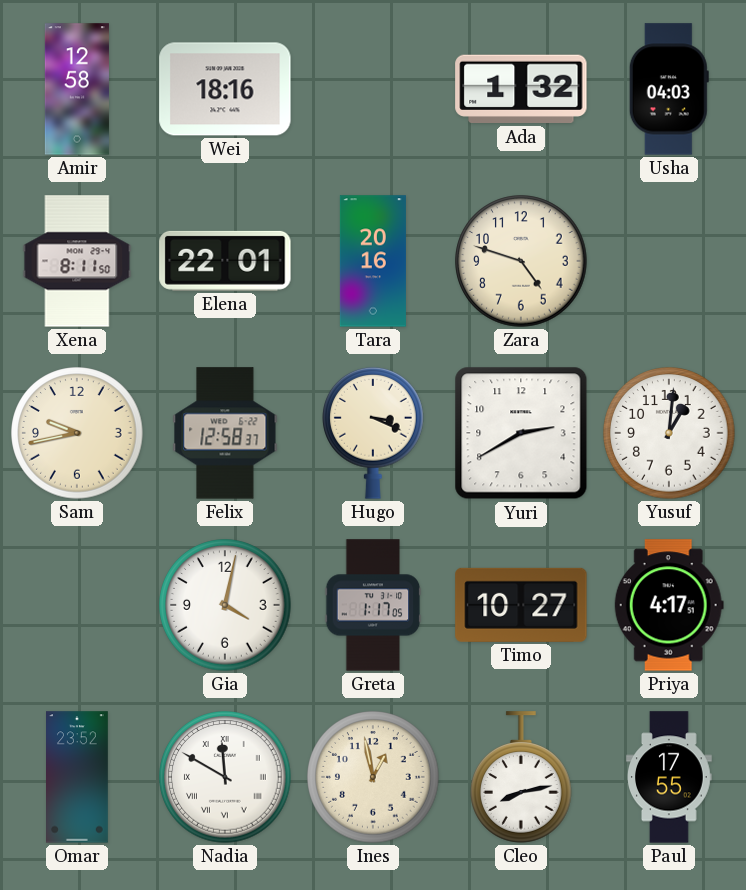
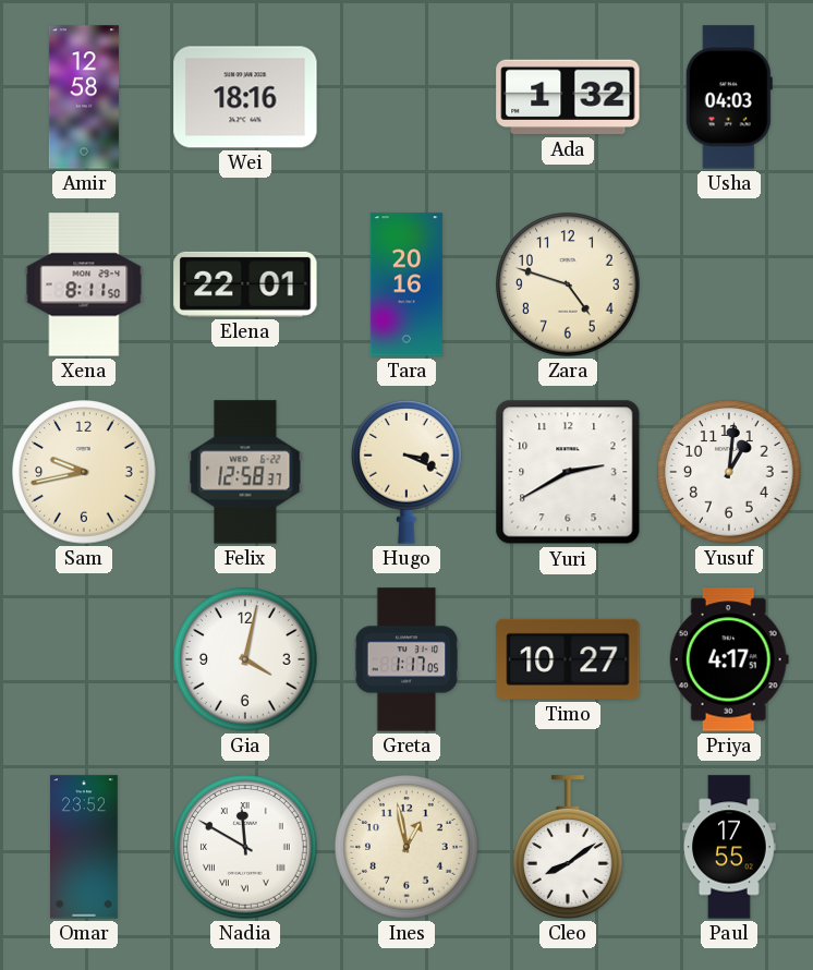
Cleo: 8:13 -> 8:09 (569, 847)
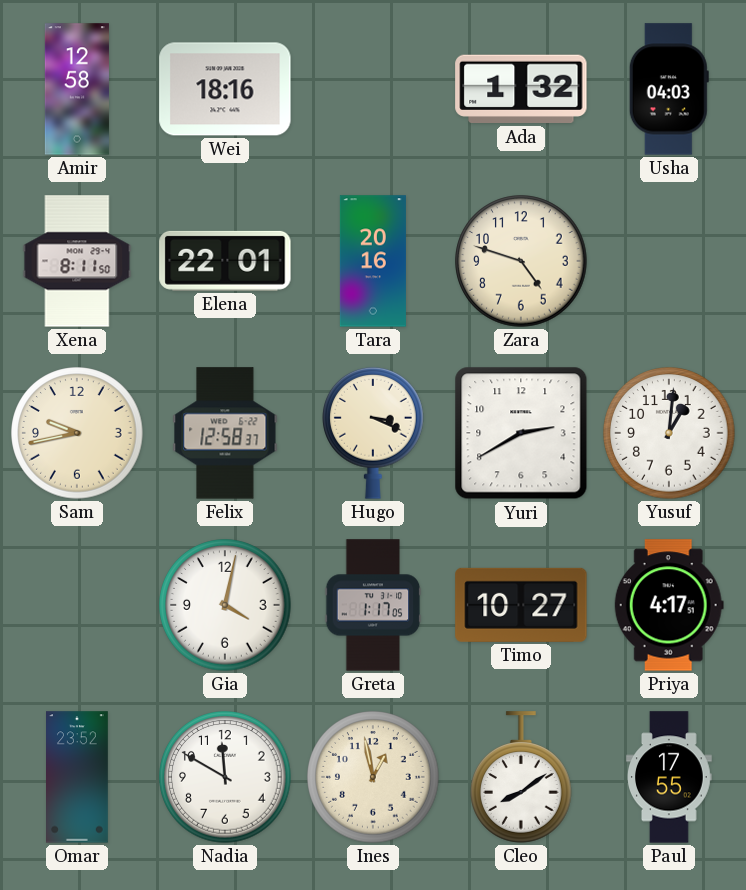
Nadia numerals: Roman -> Arabic (225, 777)
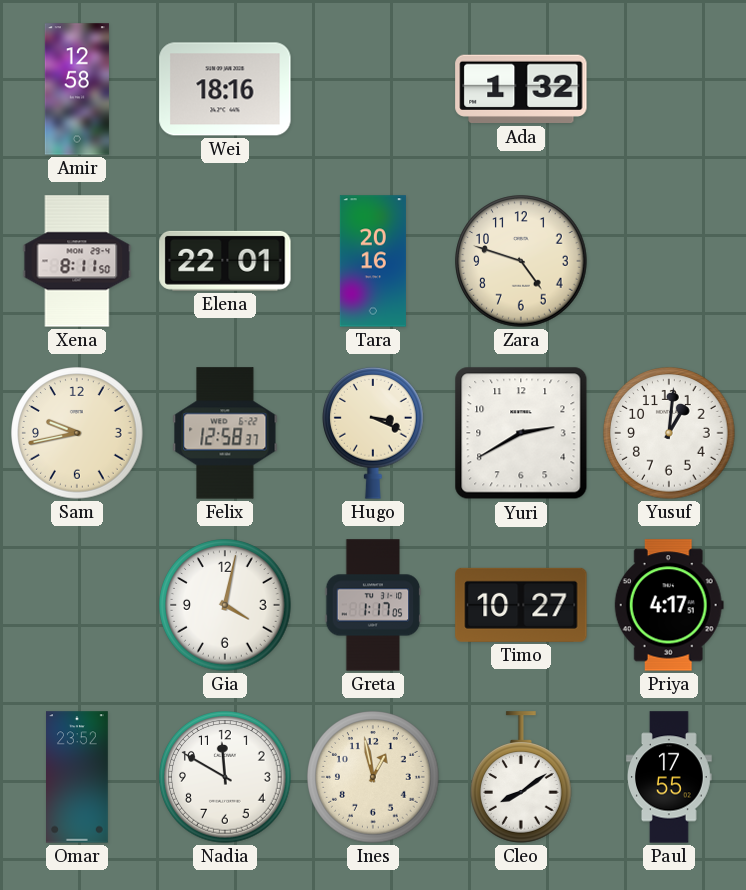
Usha: 04:03 -> none (669, 89)
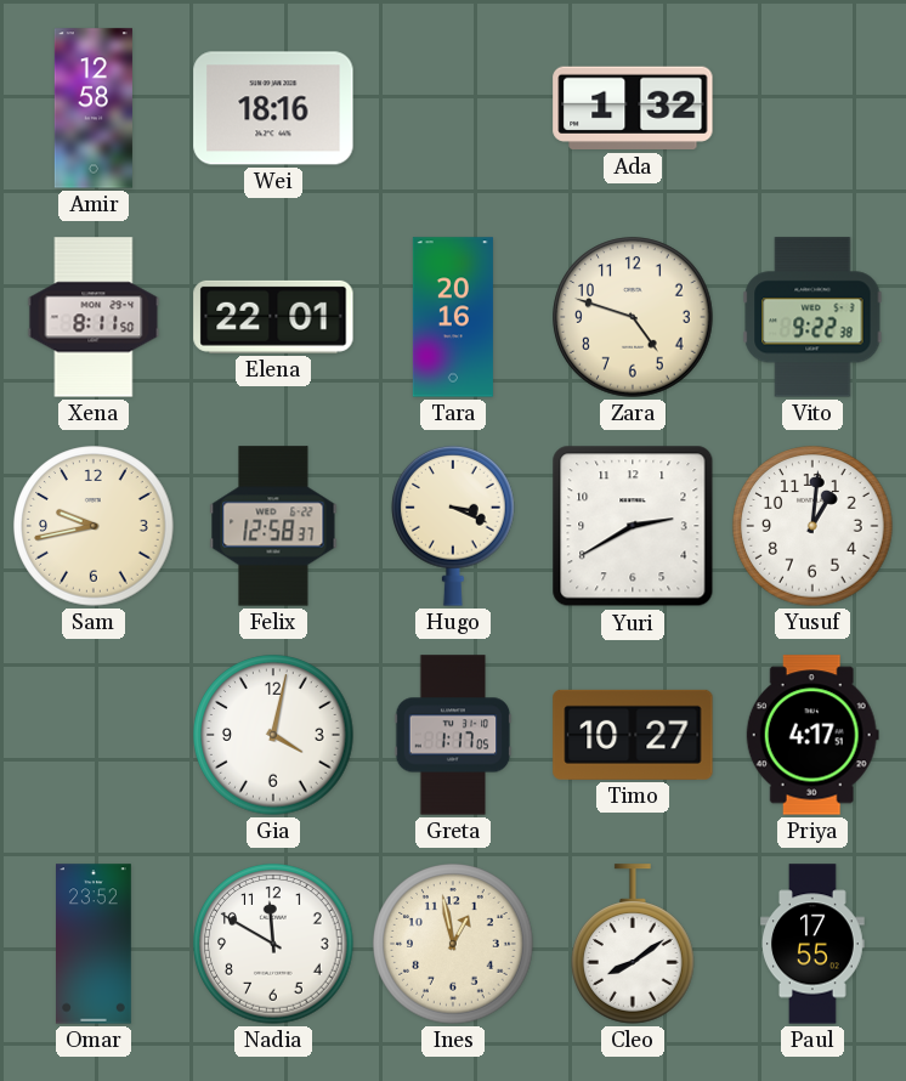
Vito: none -> 9:22 (812, 317)
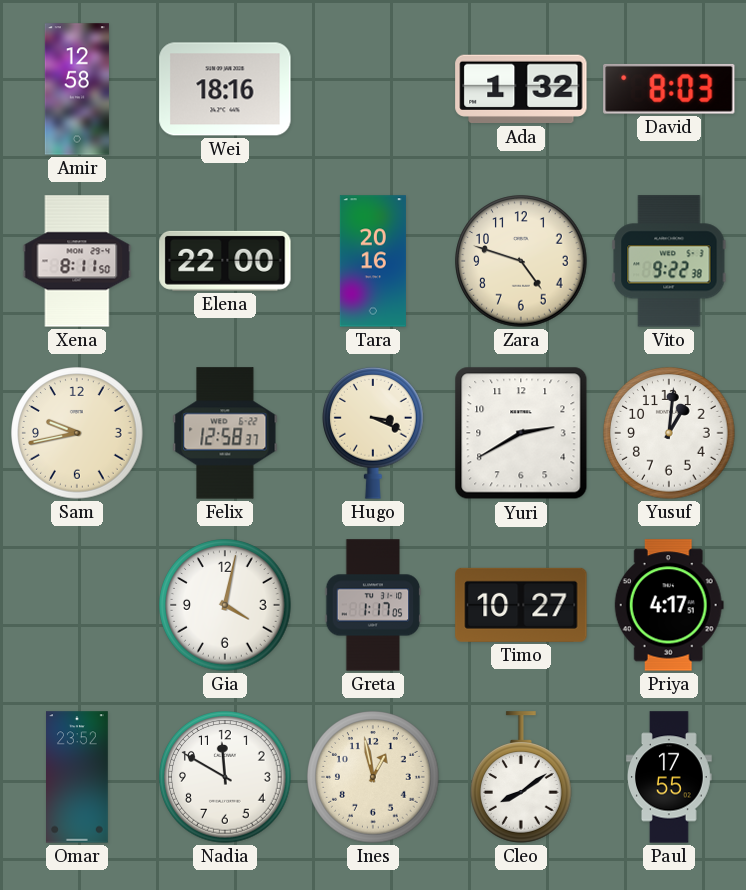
David: none -> 8:03 (669, 89)
Elena: 22:01 -> 22:00 (225, 261)
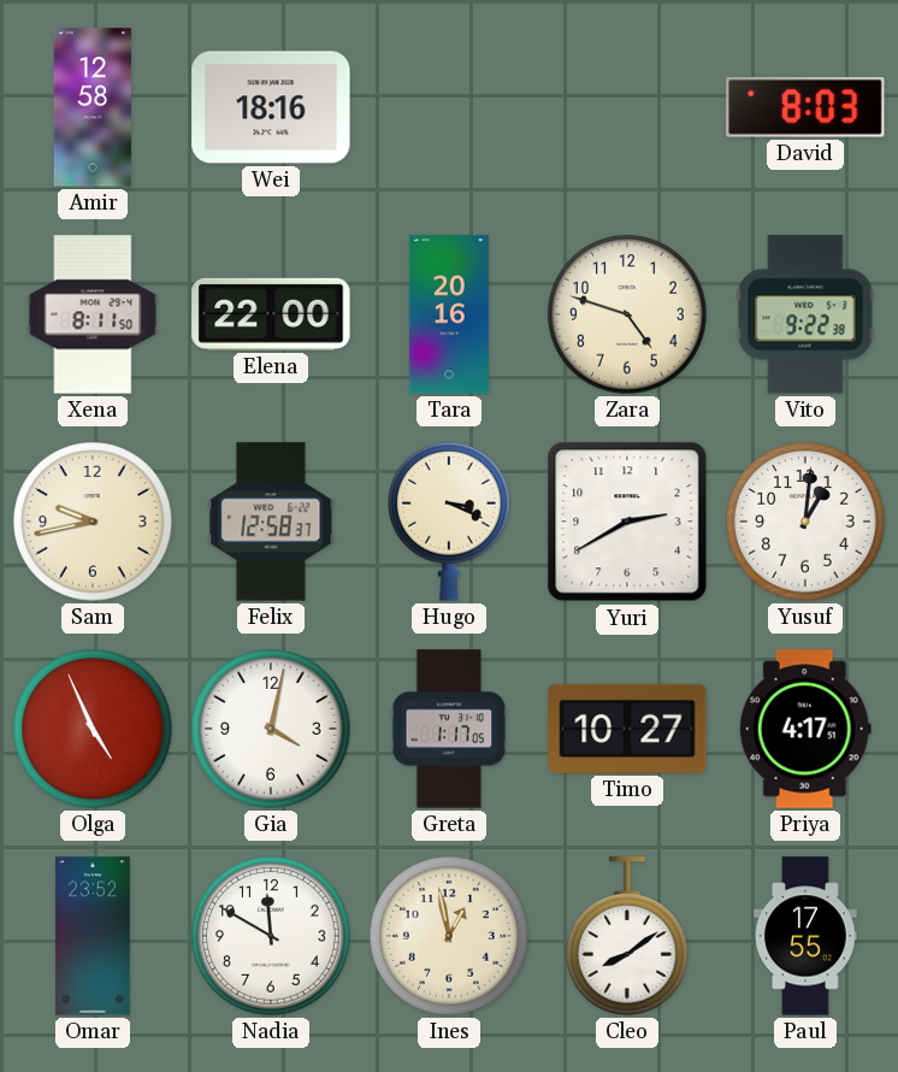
Ada: 1:32 -> none (521, 89)
Olga: none -> 4:56 (93, 729)
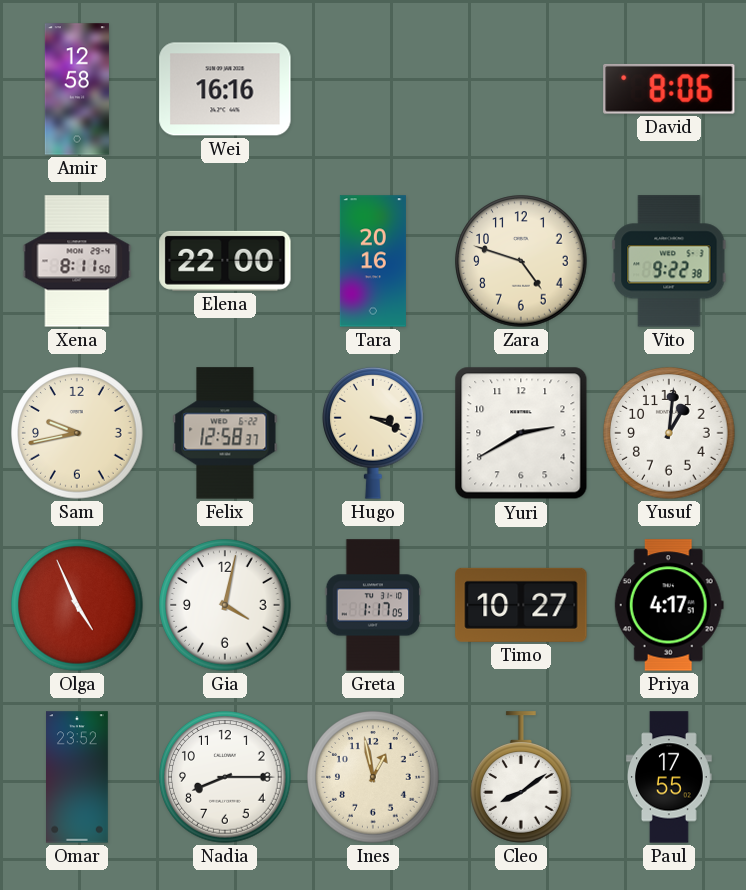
Wei: 18:16 -> 16:16 (225, 89)
David: 8:03 -> 8:06 (669, 89)
Nadia: 11:50 -> 8:15 (225, 777)
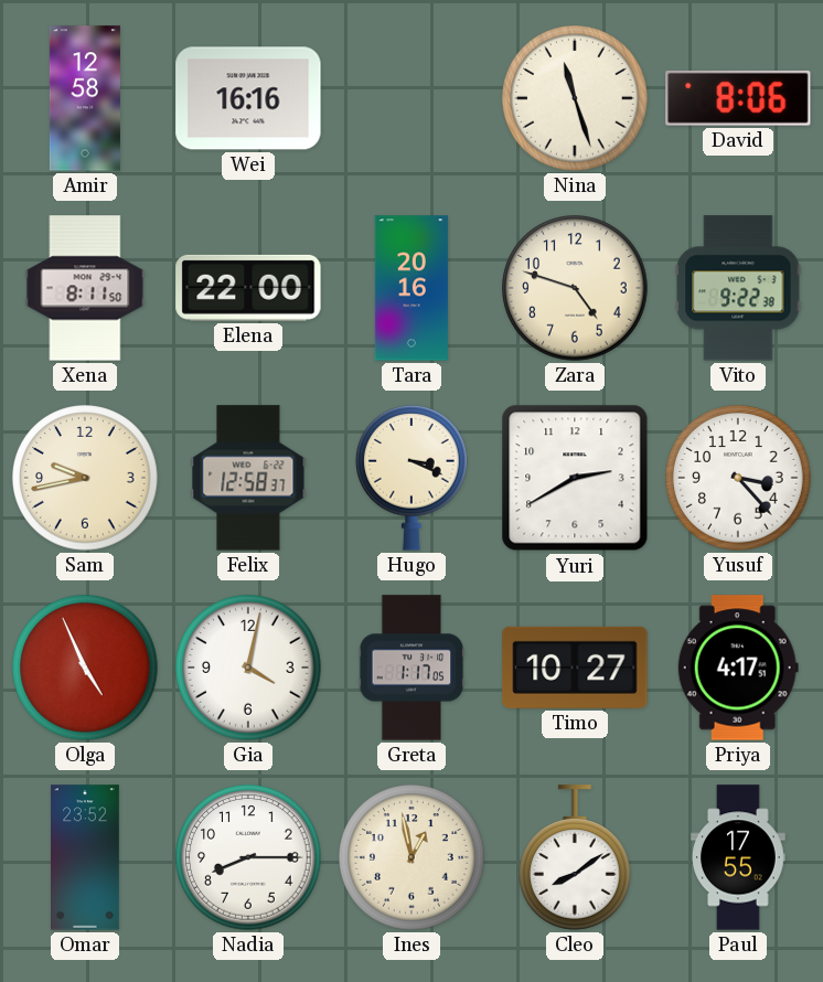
Nina: none -> 11:27 (575, 98)
Yusuf: 1:01 -> 3:23 (738, 478)
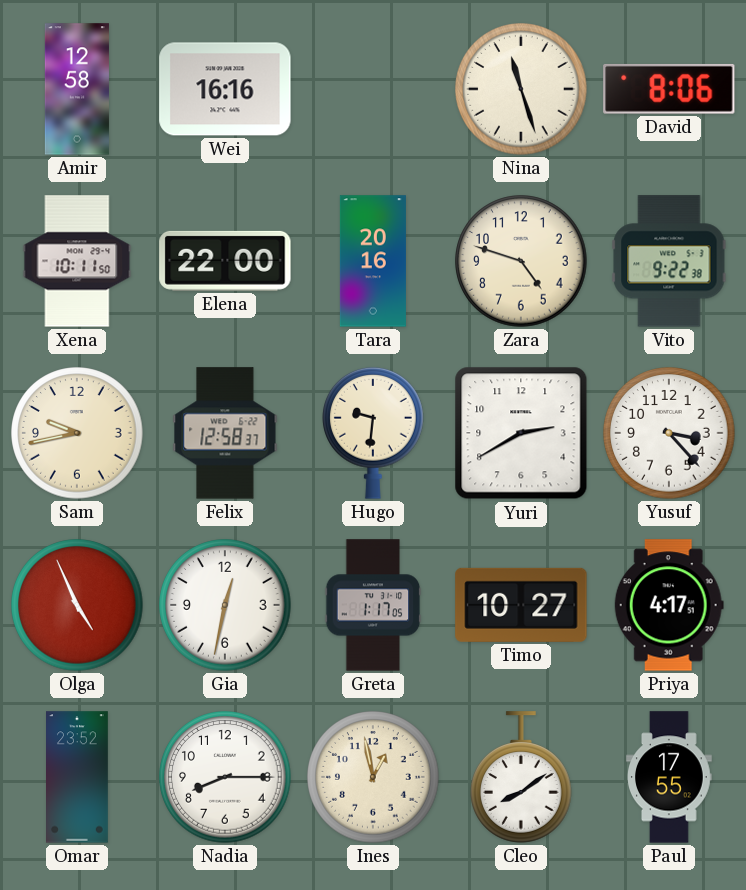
Xena: 8:11 -> 10:11 (77, 261)
Hugo: 3:19 -> 9:31 (374, 433)
Gia: 4:02 -> 12:32 (225, 605)
